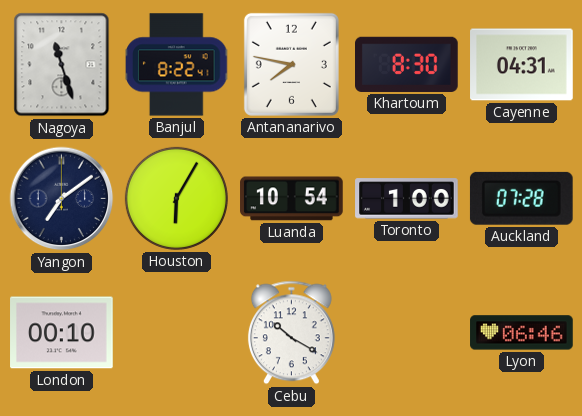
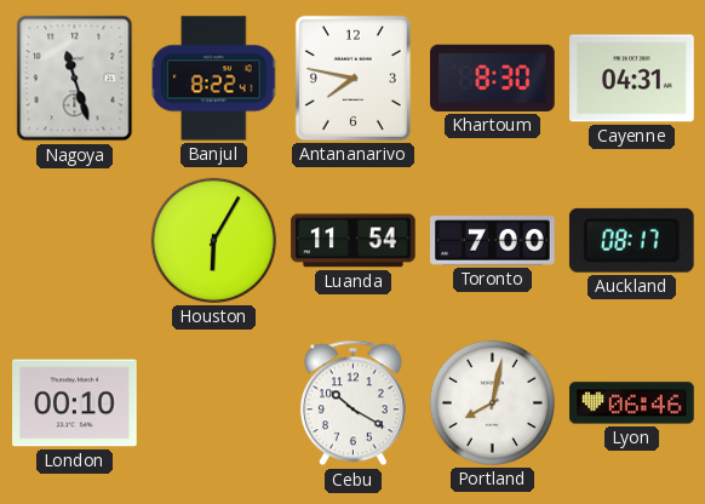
Yangon: 7:09 -> none (62, 199)
Luanda: 10:54 -> 11:54 (354, 241)
Toronto: 1:00 -> 7:00 (493, 241)
Auckland: 07:28 -> 08:17 (631, 240)
Portland: none -> 8:02 (492, 402)
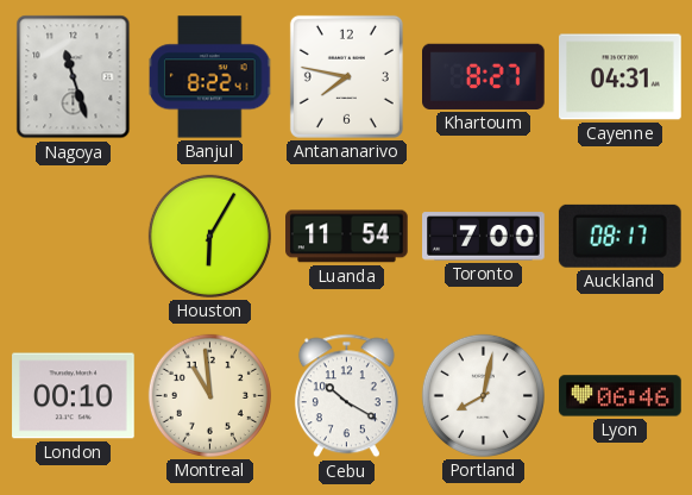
Khartoum: 8:30 -> 8:27 (484, 76)
Montreal: none -> 10:59 (209, 395)
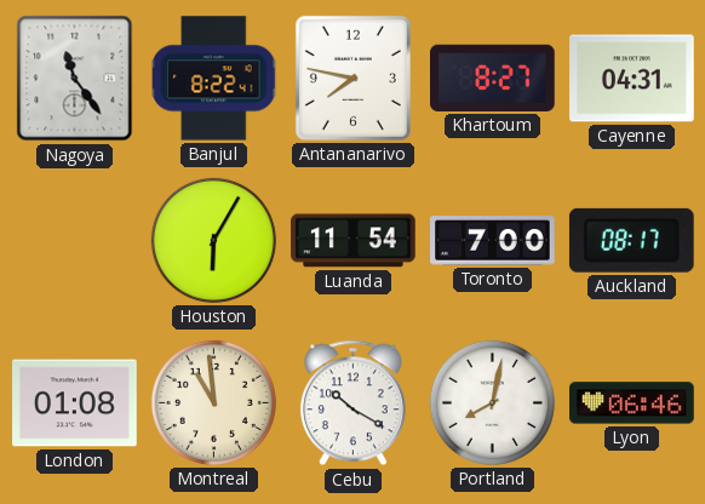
Nagoya: 11:27 -> 11:24 (75, 79)
London: 00:10 -> 01:08 (75, 403)
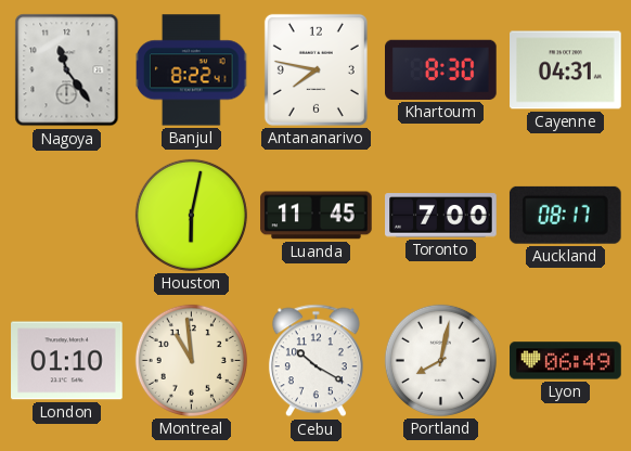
Khartoum: 8:27 -> 8:30 (441, 69)
Houston: 6:05 -> 6:02 (191, 215)
Luanda: 11:54 -> 11:45 (317, 216)
London: 01:08 -> 01:10 (67, 361)
Lyon: 06:46 -> 06:49 (566, 361)
